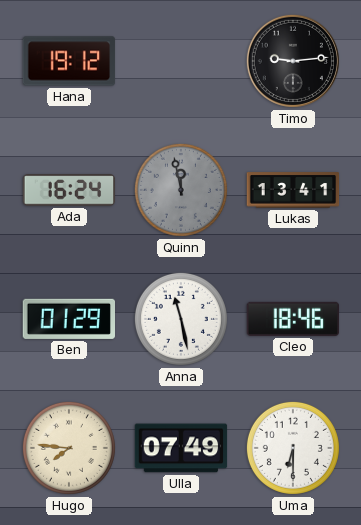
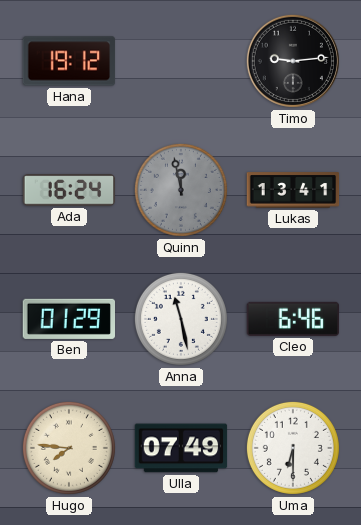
Cleo: 18:46 -> 6:46 (293, 319)
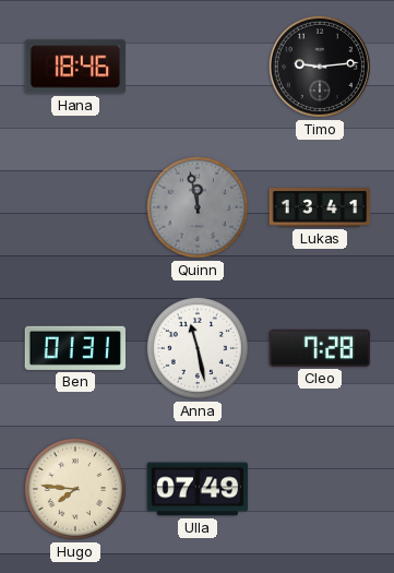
Hana: 19:12 -> 18:46 (75, 67)
Ada: 16:24 -> none (69, 190)
Ben: 01:29 -> 01:31 (74, 348)
Cleo: 6:46 -> 7:28 (320, 348)
Uma: 6:30 -> none (293, 448)
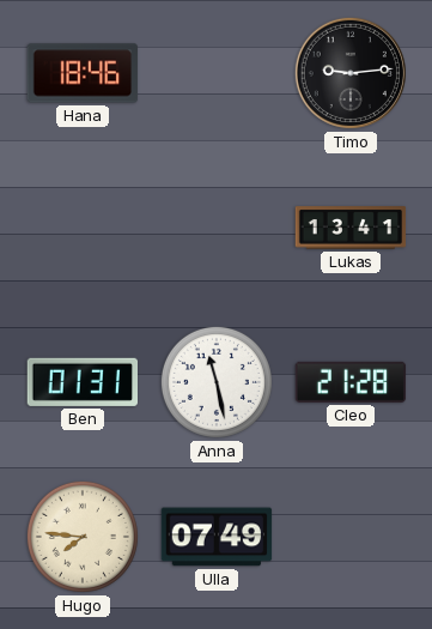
Quinn: 11:58 -> none (198, 207)
Cleo: 7:28 -> 21:28 (351, 382)
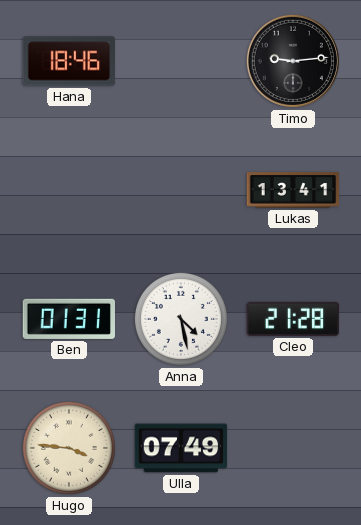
Anna: 11:28 -> 4:28 (181, 319)
Hugo: 7:46 -> 3:46 (69, 448)
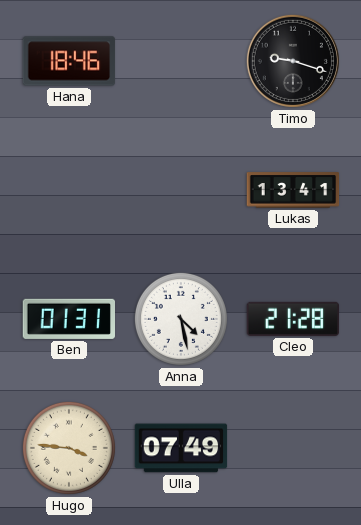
Timo: 9:14 -> 9:18 (293, 61)
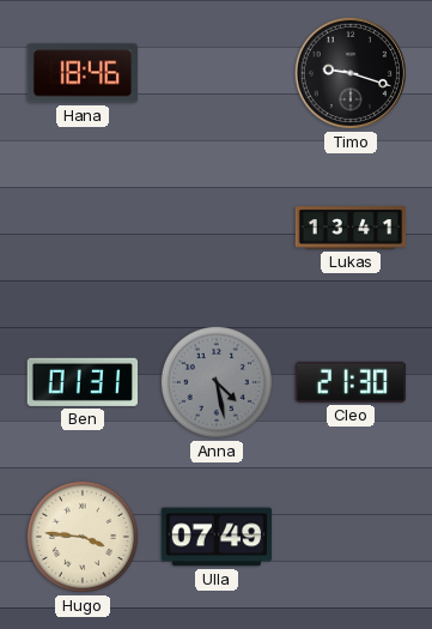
Anna dial: white -> grey (217, 382)
Cleo: 21:28 -> 21:30 (351, 382)
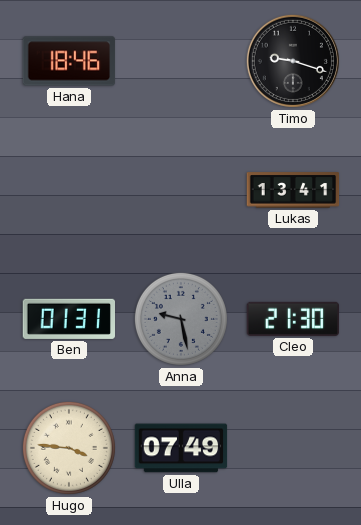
Anna: 4:28 -> 9:28 (181, 319)
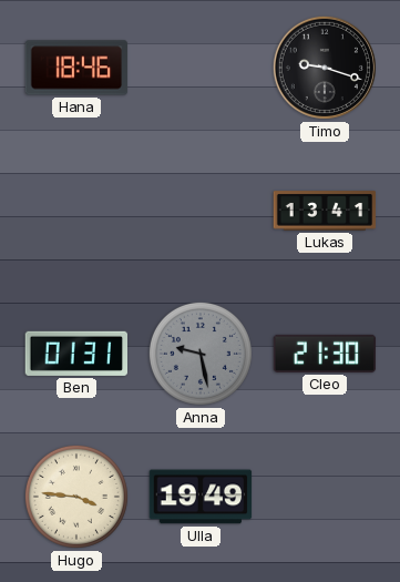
Ulla: 07:49 -> 19:49 (201, 497)
